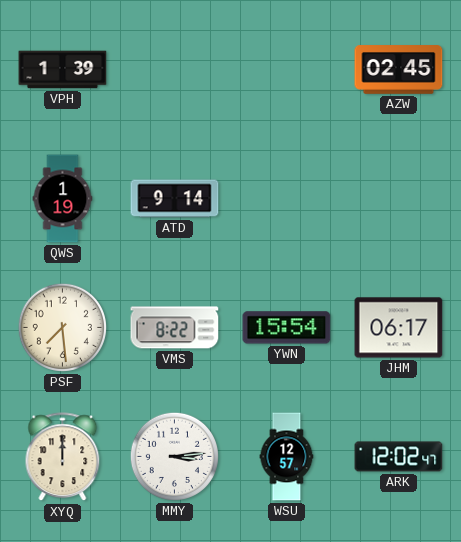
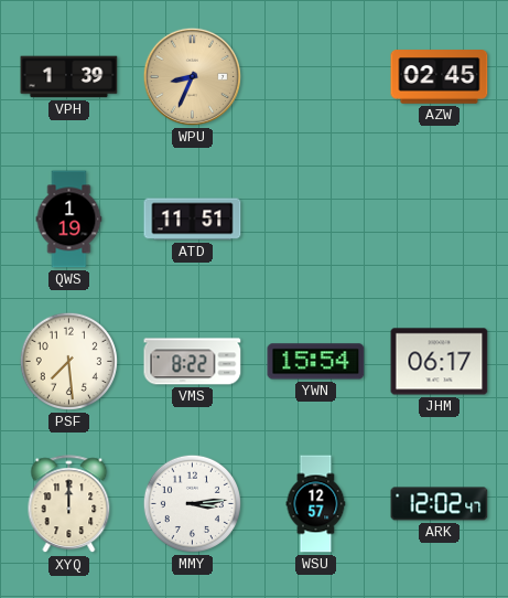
WPU: none -> 8:34 (192, 76)
ATD: 9:14 -> 11:51 (193, 220)
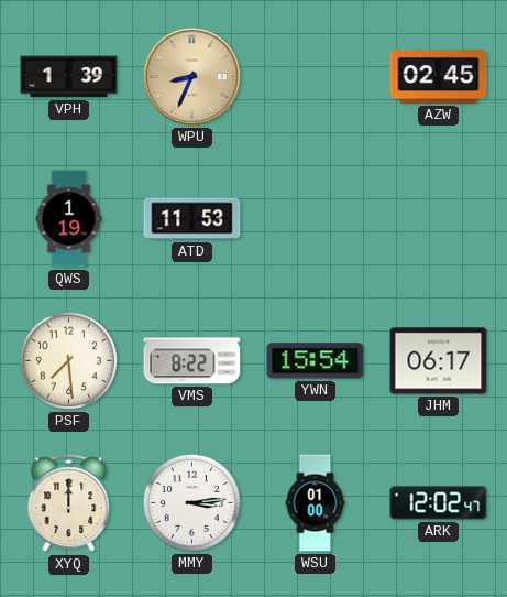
ATD: 11:51 -> 11:53 (192, 219)
WSU: 12:57 -> 01:00 (316, 503)
